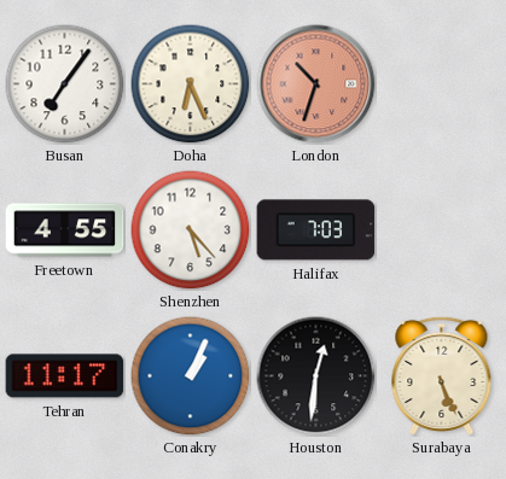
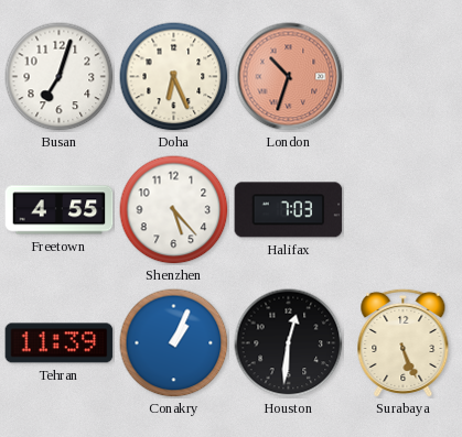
Busan: 7:06 -> 7:03 (60, 77)
Tehran: 11:17 -> 11:39 (60, 343)
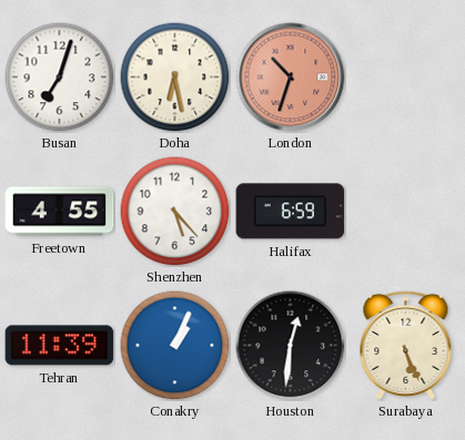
Doha: 6:26 -> 6:28 (175, 78)
Halifax: 7:03 -> 6:59 (291, 212)
